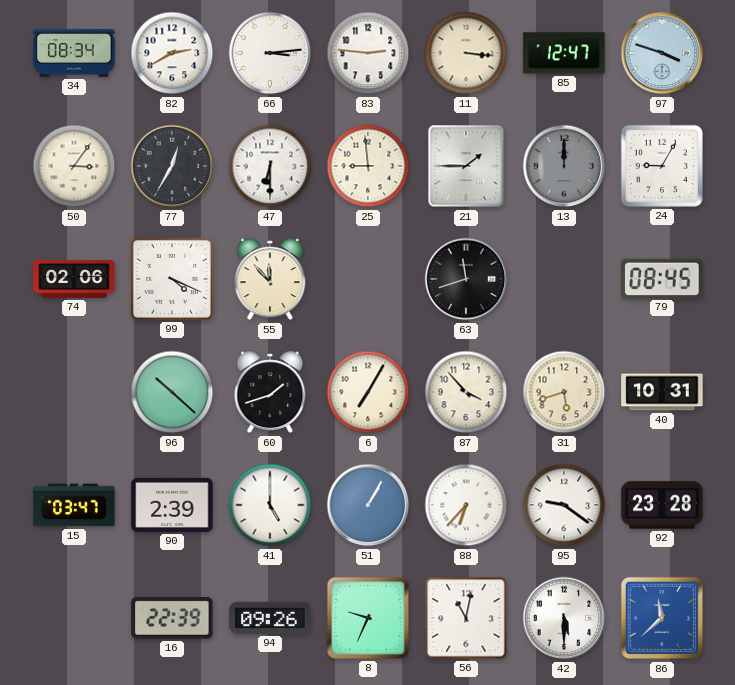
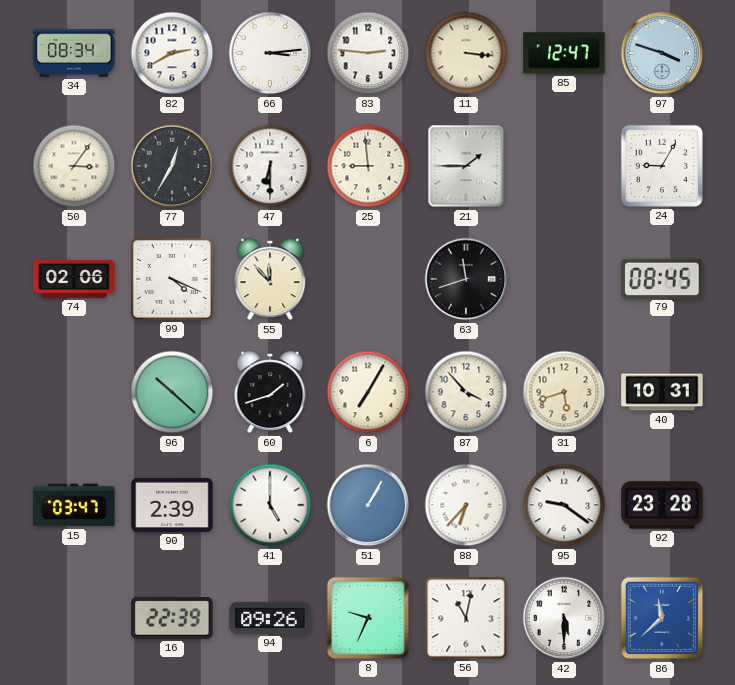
13: 12:00 -> none (564, 166)
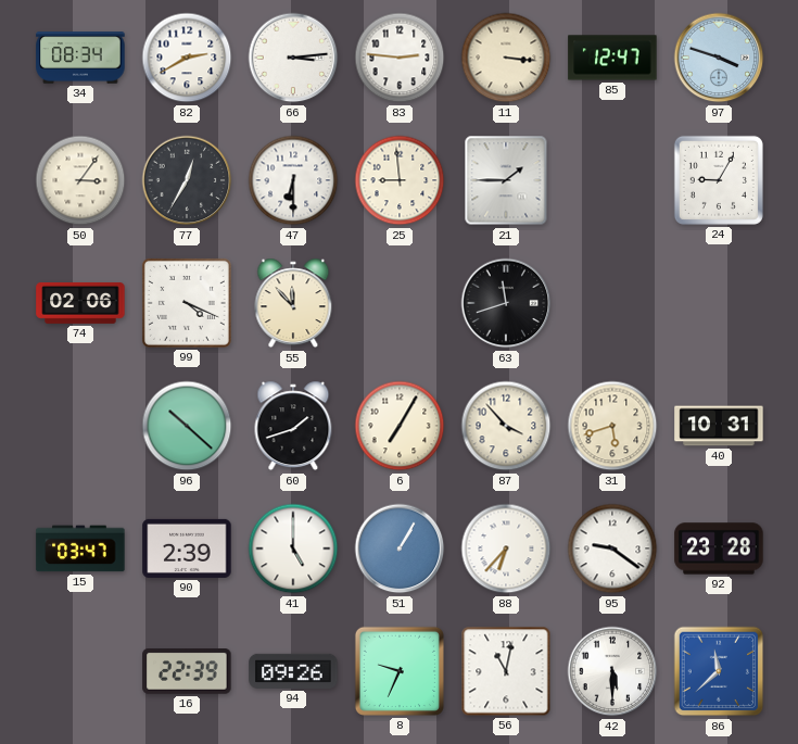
79: 08:45 -> none (662, 278)
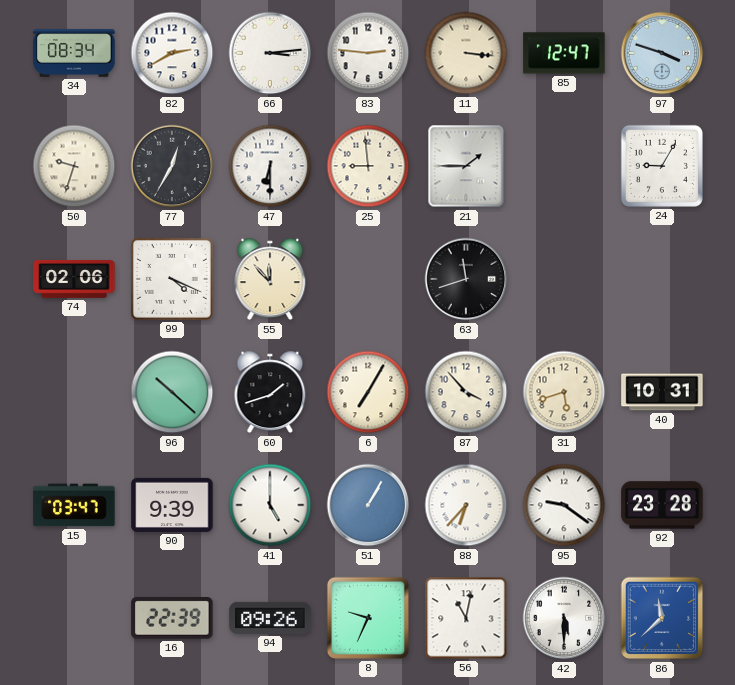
50: 3:06 -> 9:33 (74, 166)
90: 2:39 -> 9:39 (172, 505)
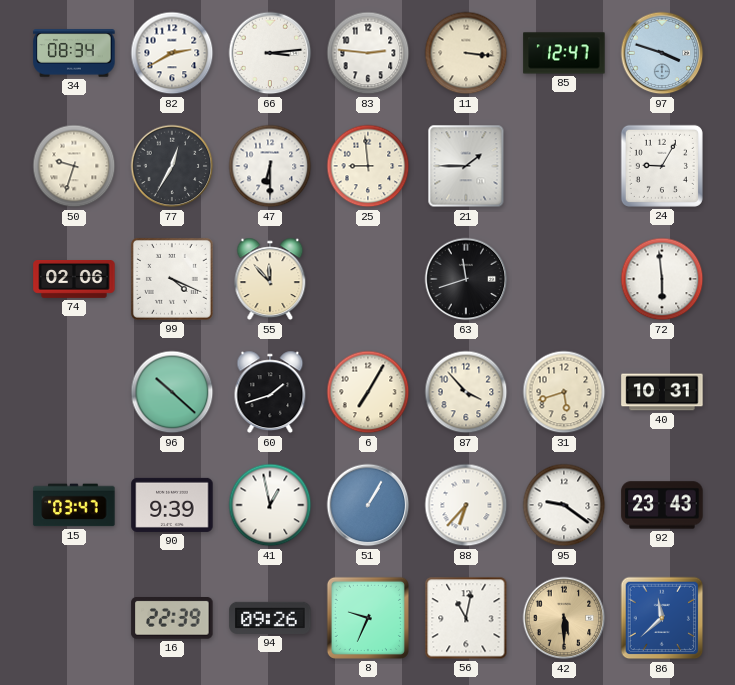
72: none -> 5:59 (662, 279)
41: 5:00 -> 12:58 (270, 505)
92: 23:28 -> 23:43 (662, 505)
42 dial: white -> champagne (564, 618)
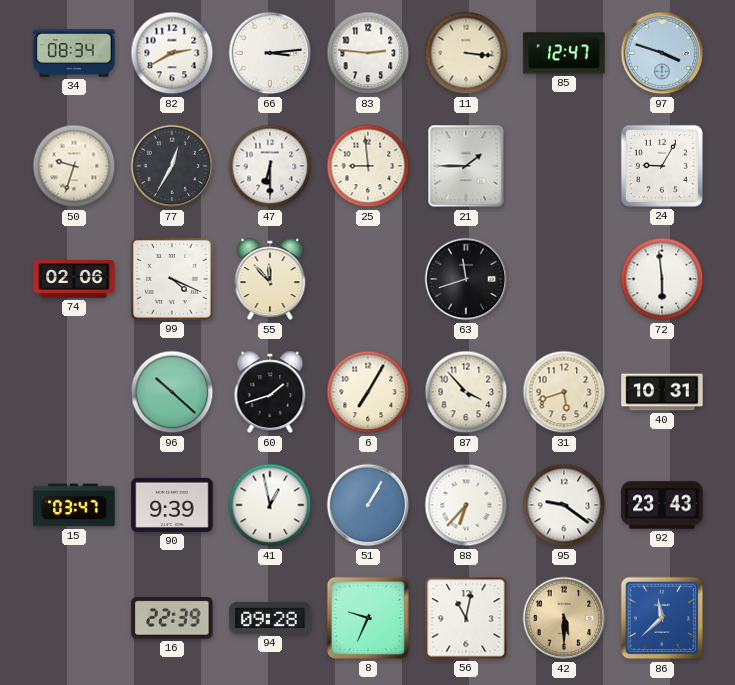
94: 09:26 -> 09:28 (270, 618)
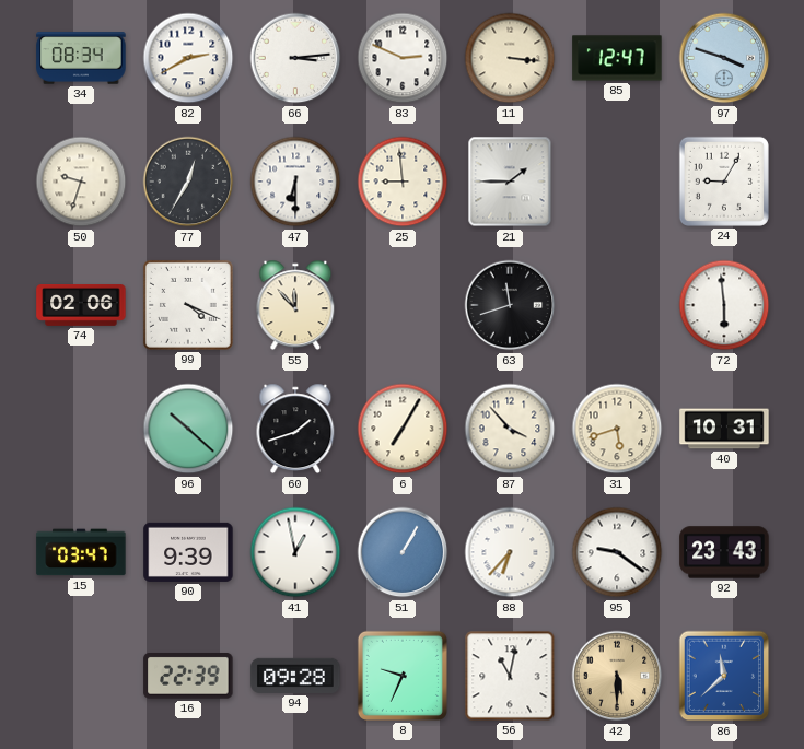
83: 2:46 -> 2:49 (403, 58)
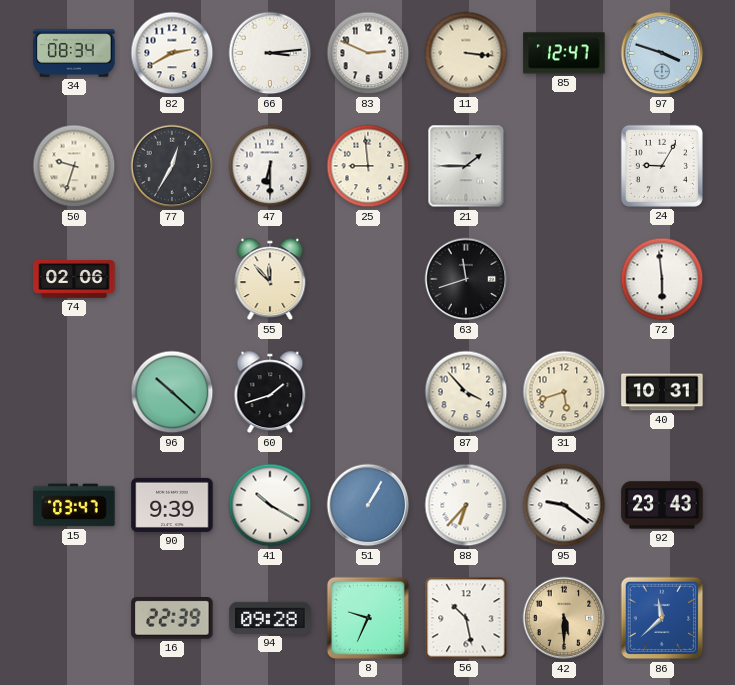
99: 4:19 -> none (188, 305)
6: 7:05 -> none (403, 429)
41: 12:58 -> 10:20 (270, 505)
56: 11:02 -> 10:28 (466, 618)
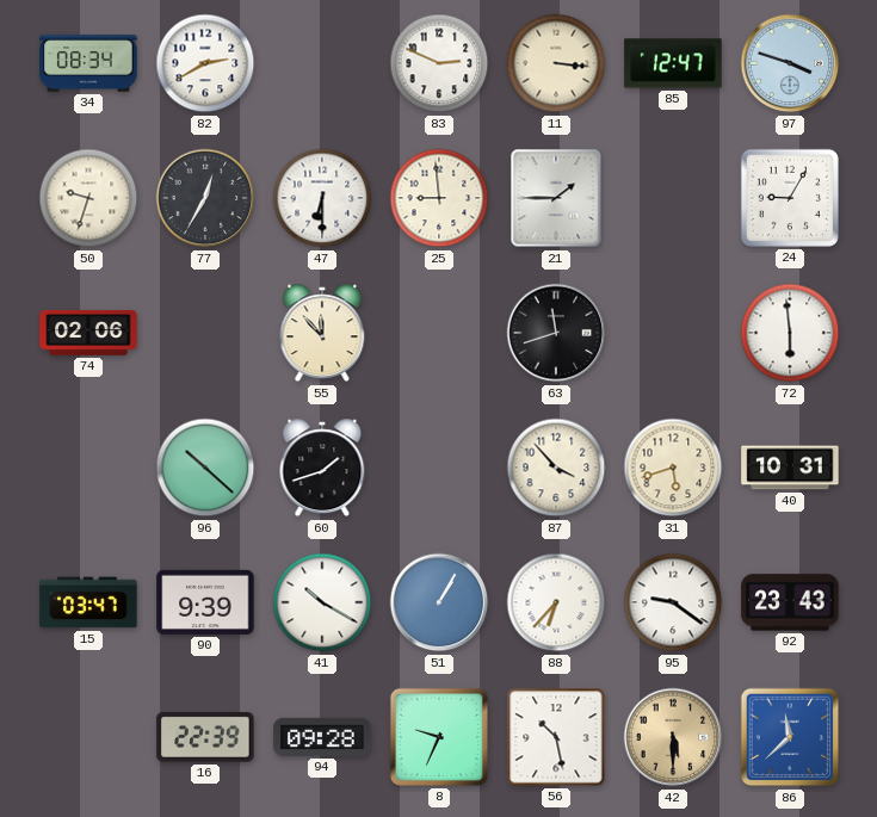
66: 3:14 -> none (270, 53)
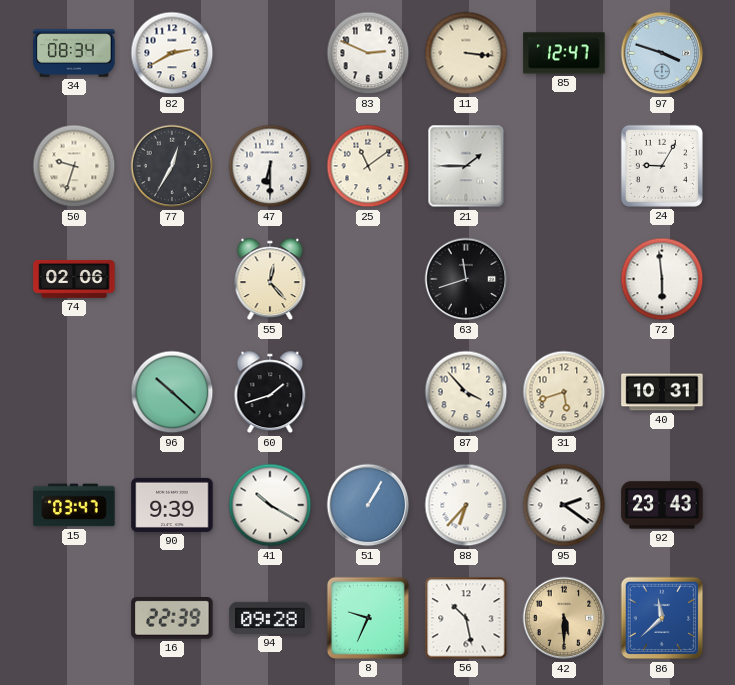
25: 8:59 -> 11:09 (368, 166)
55: 11:53 -> 12:23 (270, 279)
95: 9:21 -> 2:21 (564, 505)
